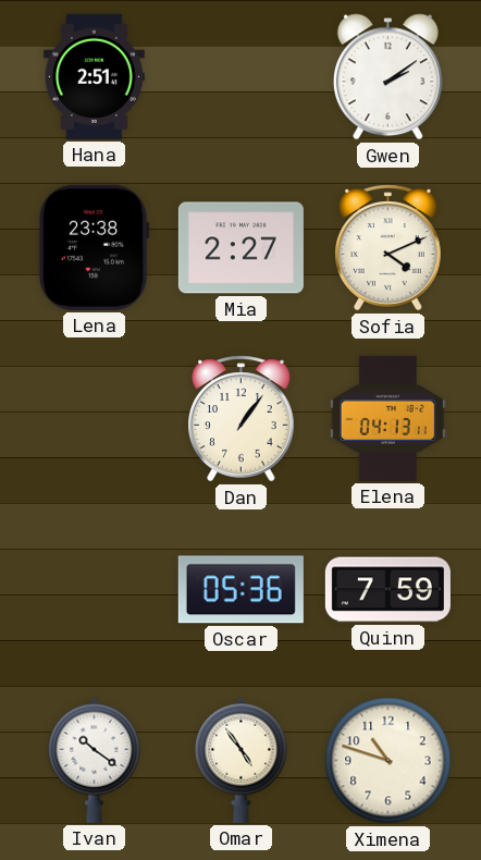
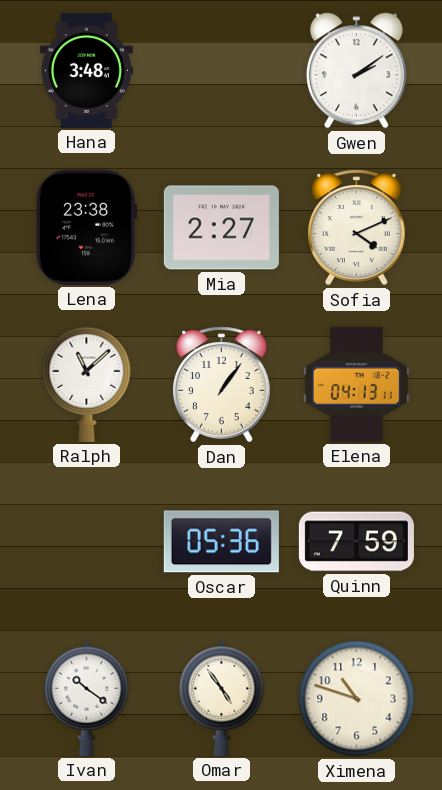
Hana: 2:51 -> 3:48 (86, 70)
Ralph: none -> 11:08 (87, 384)
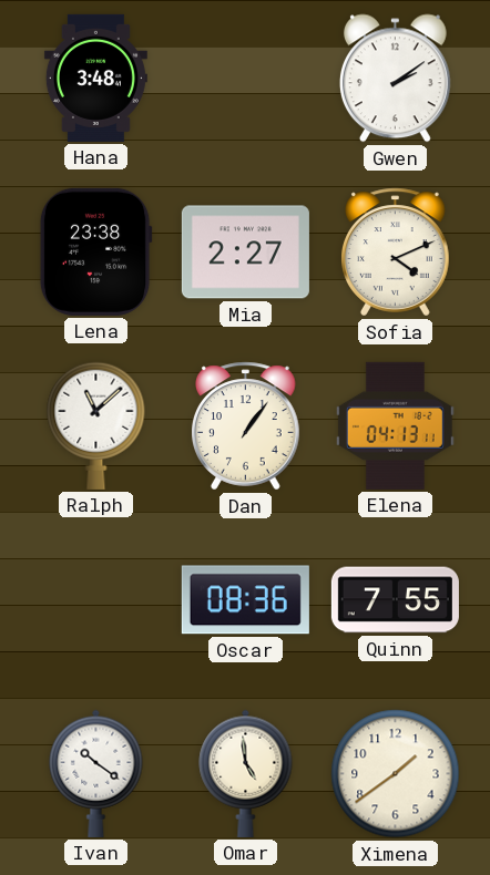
Oscar: 05:36 -> 08:36 (245, 600)
Quinn: 7:59 -> 7:55 (395, 600)
Omar: 4:54 -> 4:59 (246, 773)
Ximena: 10:48 -> 1:39 (396, 774)
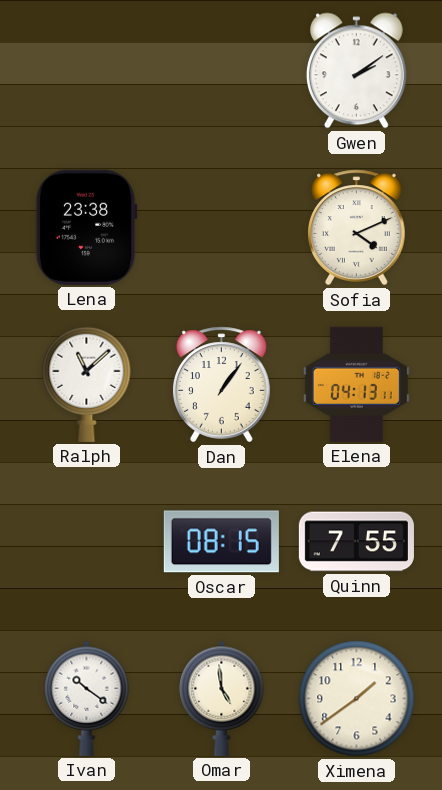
Hana: 3:48 -> none (95, 78)
Mia: 2:27 -> none (245, 253)
Oscar: 08:36 -> 08:15 (221, 542)
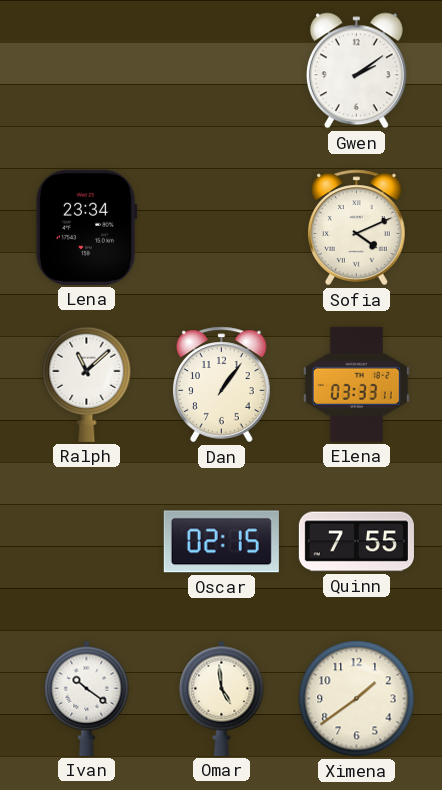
Lena: 23:38 -> 23:34 (86, 227)
Elena: 04:13 -> 03:33 (356, 384)
Oscar: 08:15 -> 02:15 (221, 542)
